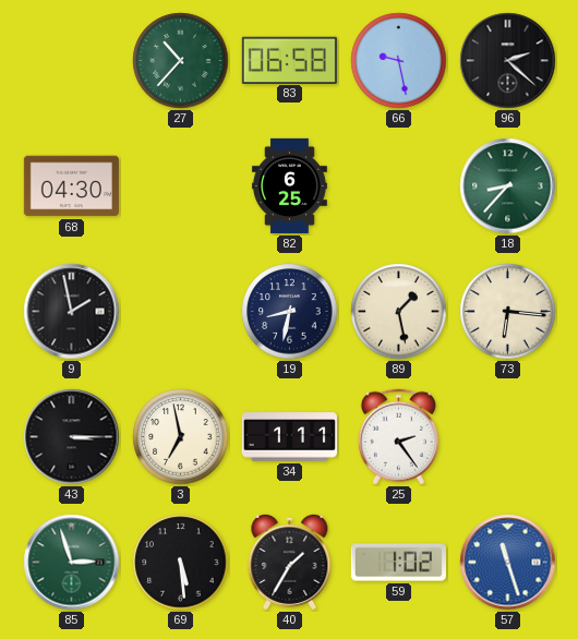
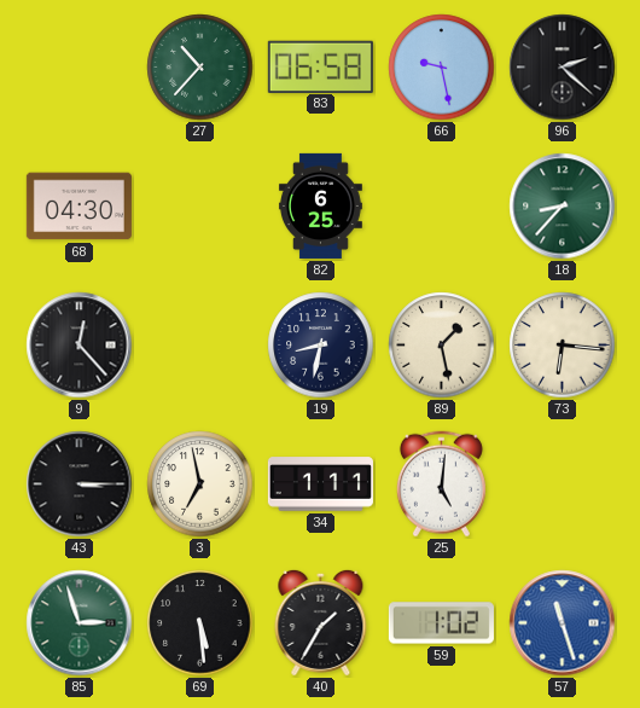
9: 1:58 -> 12:23 (80, 346)
25: 2:24 -> 5:01 (441, 484)
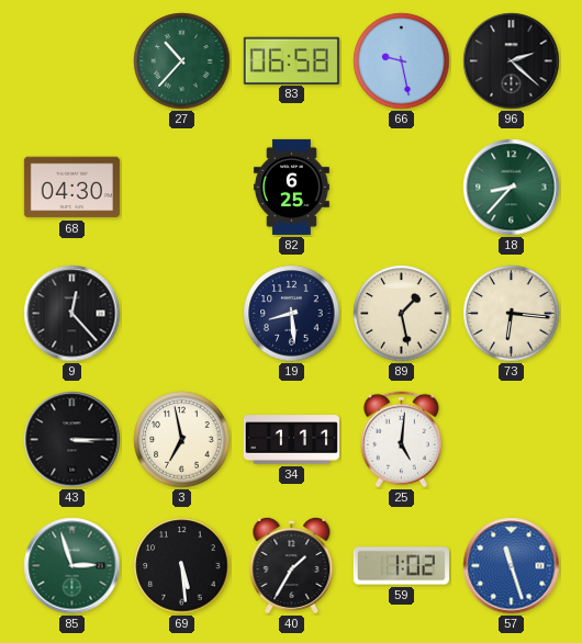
19: 8:32 -> 8:29 (292, 314)
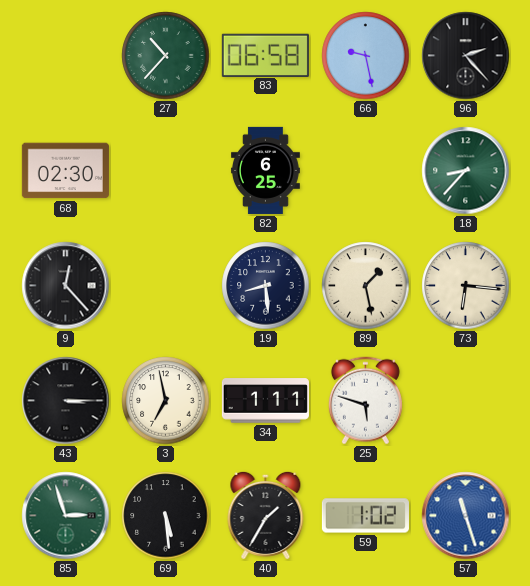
96: 2:22 -> 2:23 (466, 56)
68: 04:30 -> 02:30 (65, 171)
25: 5:01 -> 5:48 (365, 401)
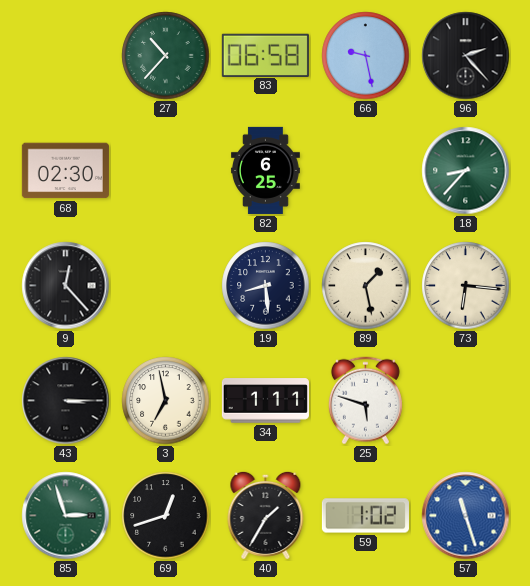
69: 5:29 -> 12:42 (166, 516)
